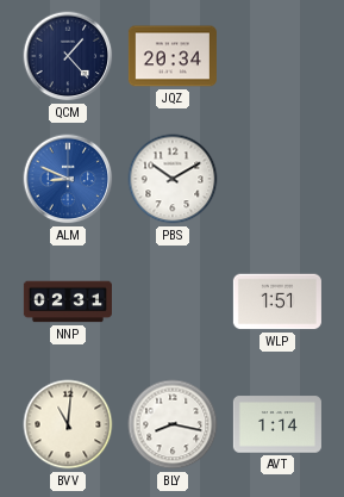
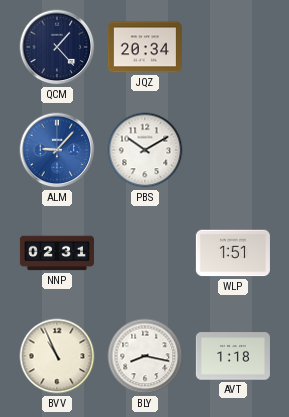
ALM: 8:49 -> 9:07 (57, 150)
BVV: 11:01 -> 10:56 (57, 356)
AVT: 1:14 -> 1:18 (233, 356)
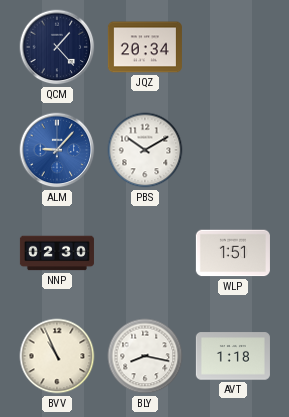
NNP: 02:31 -> 02:30 (57, 253)
